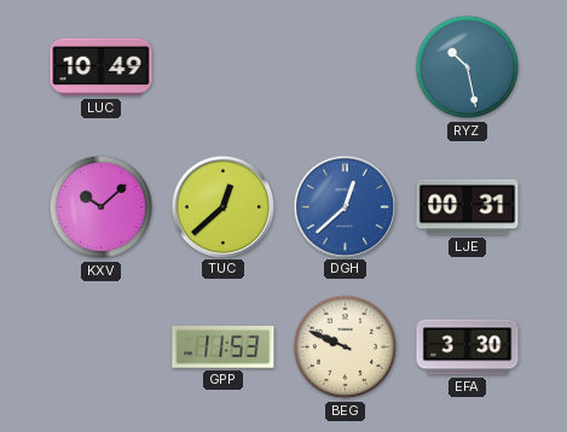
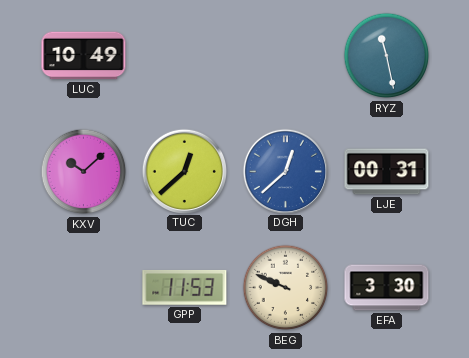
RYZ: 10:28 -> 11:28 (387, 56)
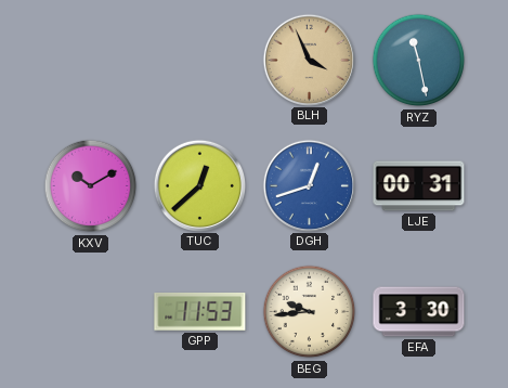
LUC: 10:49 -> none (84, 56)
BLH: none -> 3:56 (309, 60)
KXV: 10:08 -> 10:10 (91, 186)
DGH: 12:38 -> 12:42 (309, 185)
BEG: 9:49 -> 9:44 (310, 312)
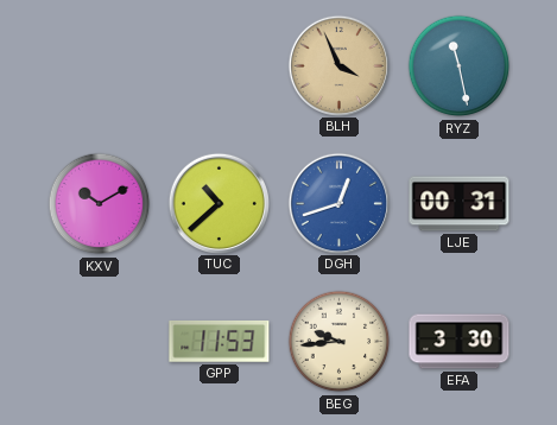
TUC: 12:38 -> 10:38 (219, 203)
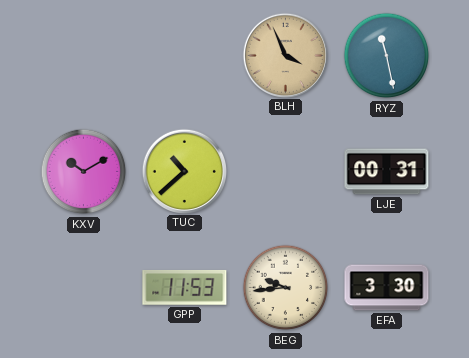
DGH: 12:42 -> none (338, 203)
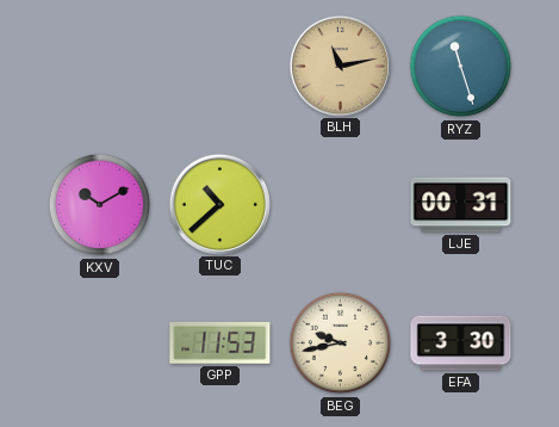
BLH: 3:56 -> 11:13 (340, 66)
RYZ: 11:28 -> 11:27 (461, 67)
BEG: 9:44 -> 9:43 (341, 344)
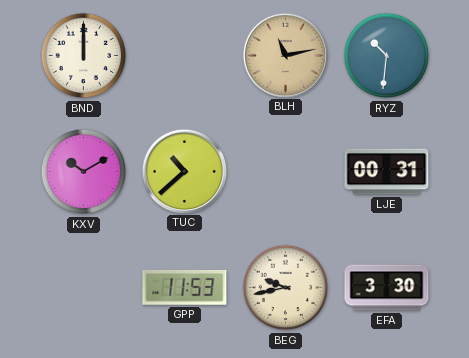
BND: none -> 12:00 (84, 56)
RYZ: 11:27 -> 10:31 (387, 56)
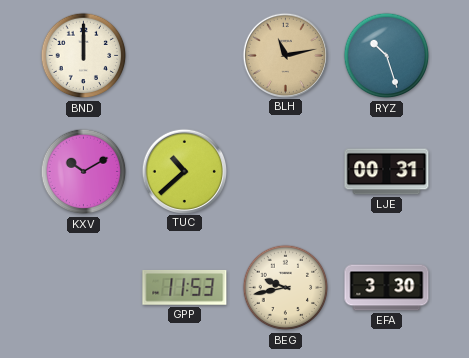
RYZ: 10:31 -> 10:27 (387, 56)
